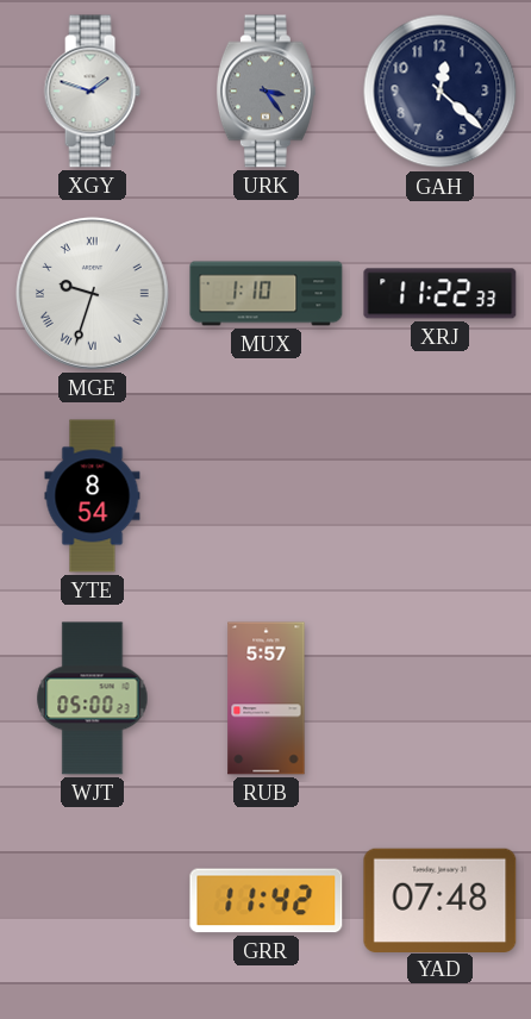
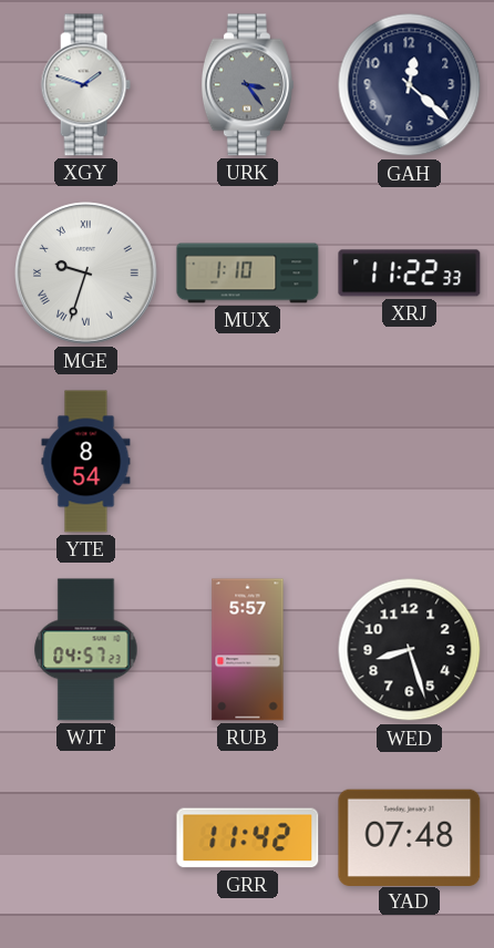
WJT: 05:00 -> 04:57 (86, 650)
WED: none -> 8:27 (410, 650)
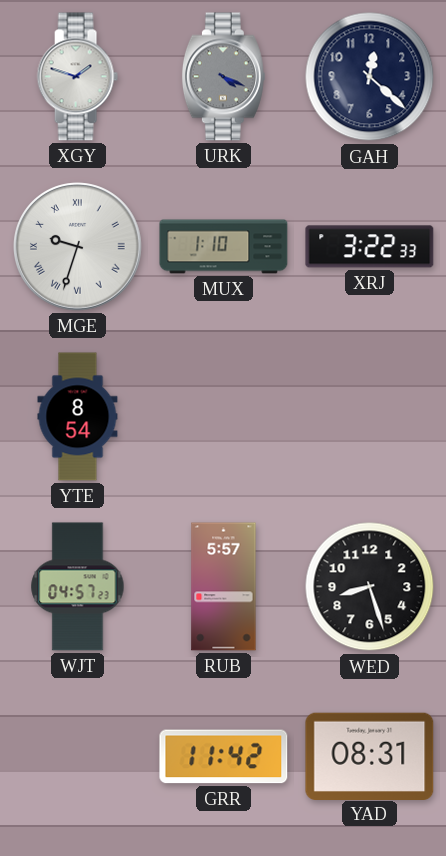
URK: 3:24 -> 4:19 (223, 77)
XRJ: 11:22 -> 3:22 (370, 247)
YAD: 07:48 -> 08:31 (370, 756)
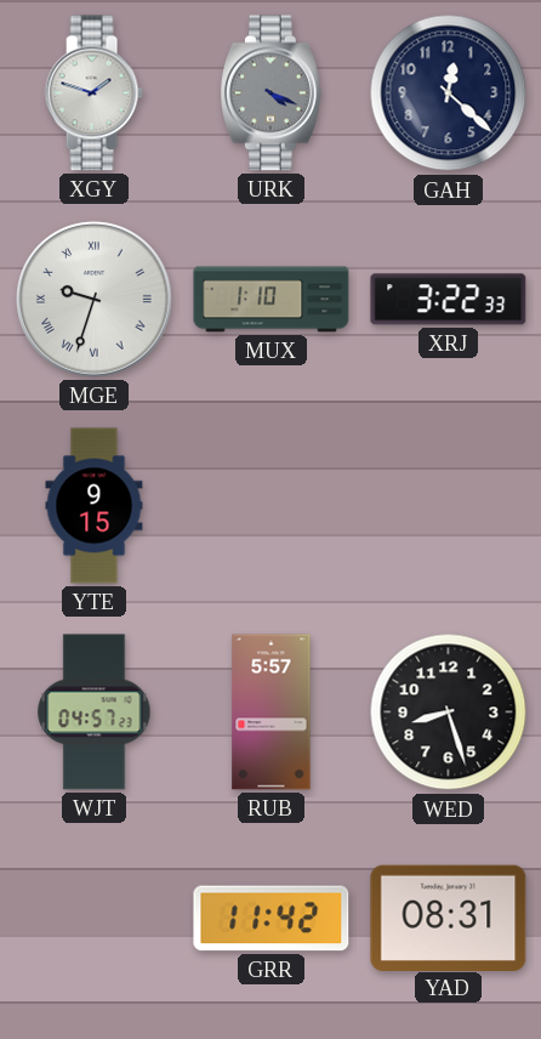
YTE: 8:54 -> 9:15 (95, 506)
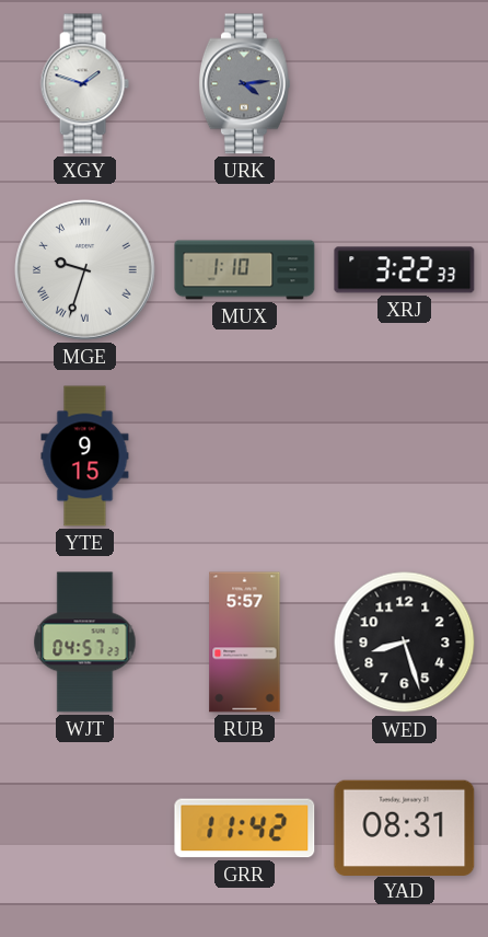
URK: 4:19 -> 4:14 (244, 84)
GAH: 12:22 -> none (449, 93)
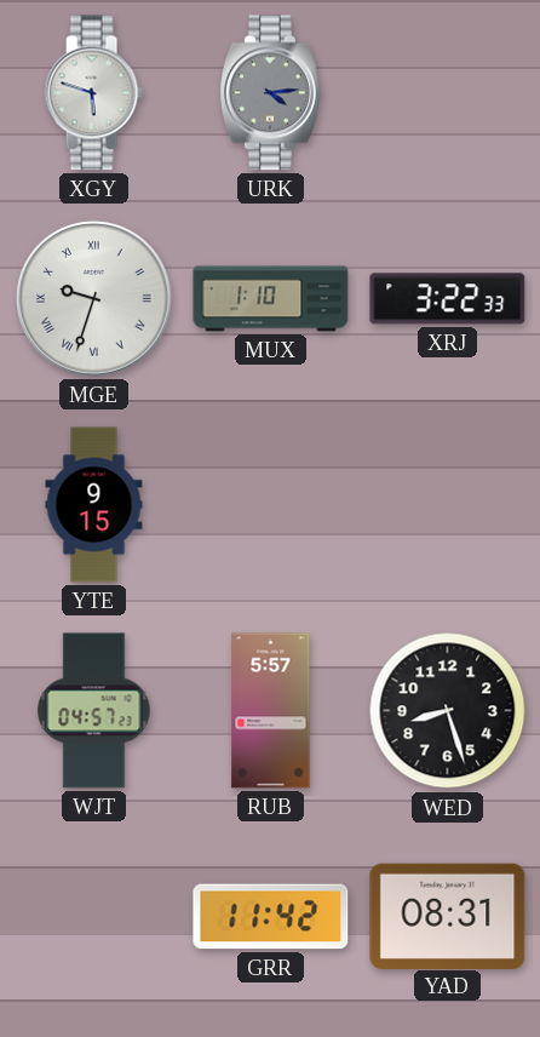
XGY: 1:48 -> 5:48 (93, 93)
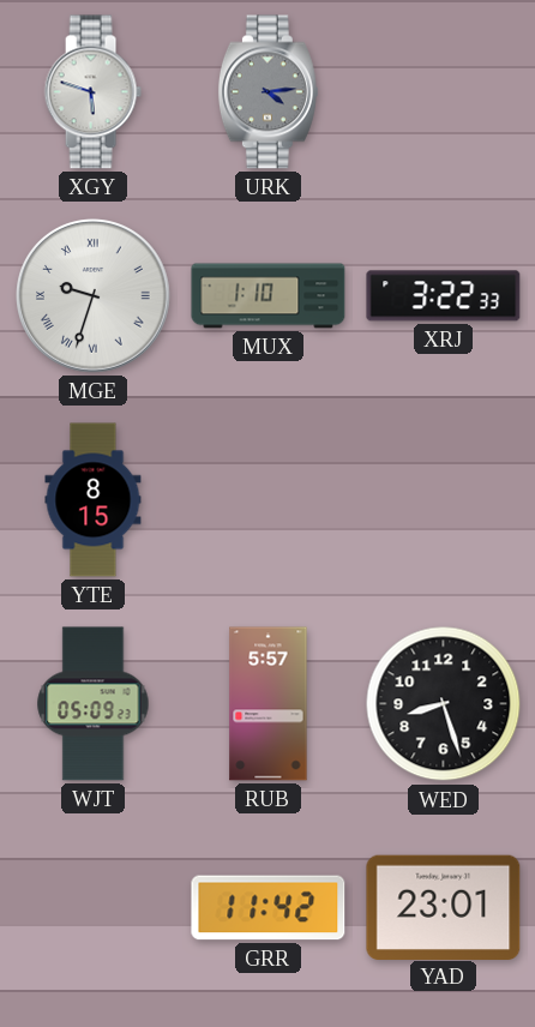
YTE: 9:15 -> 8:15 (94, 500)
WJT: 04:57 -> 05:09 (94, 704)
YAD: 08:31 -> 23:01 (444, 907)
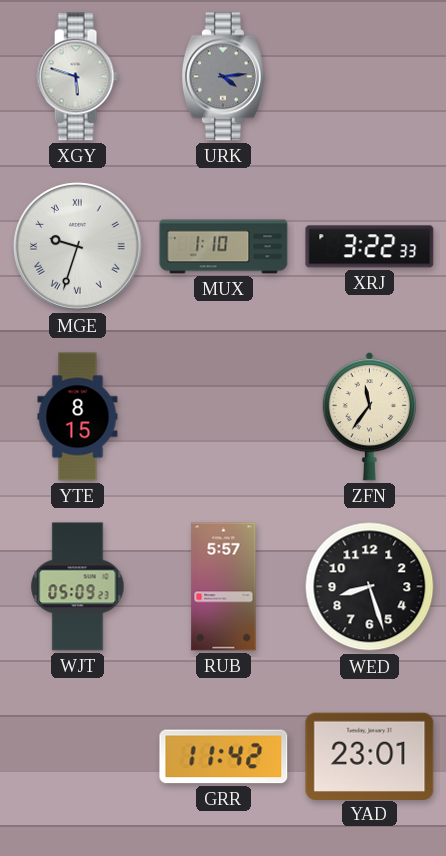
ZFN: none -> 11:36 (369, 416)
